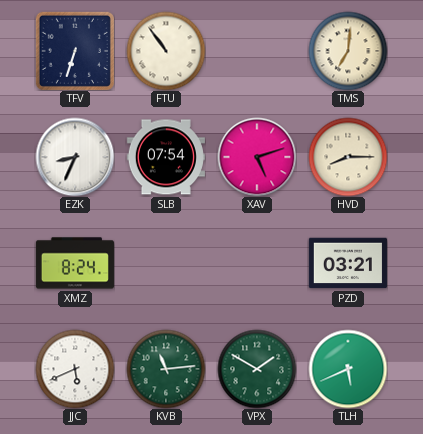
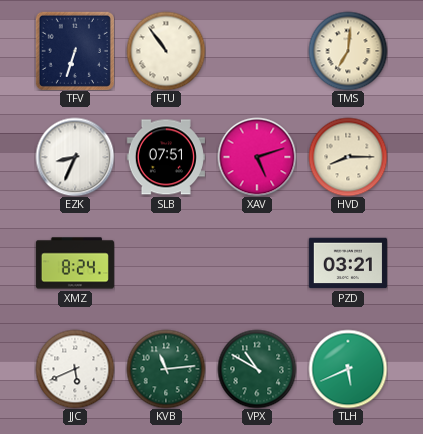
SLB: 07:54 -> 07:51 (166, 157)
VPX: 1:50 -> 10:50 (257, 369)
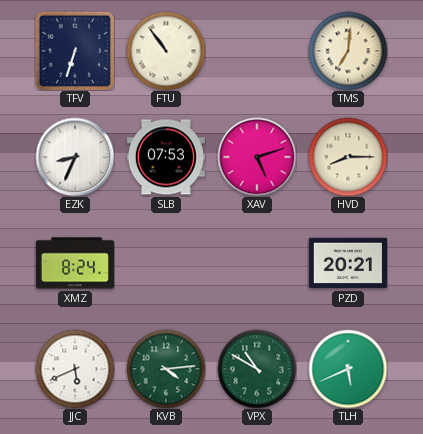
SLB: 07:51 -> 07:53 (166, 157)
PZD: 03:21 -> 20:21 (348, 263)
KVB: 11:14 -> 4:14 (166, 369)
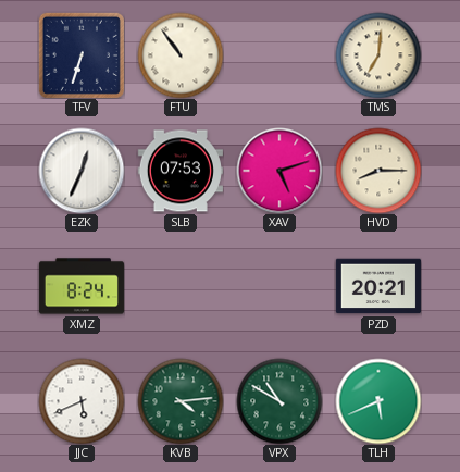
EZK: 8:34 -> 12:34 (82, 171)
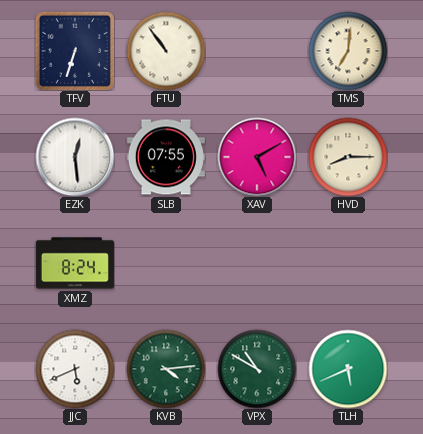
EZK: 12:34 -> 12:29 (75, 157)
SLB: 07:53 -> 07:55 (166, 157)
XAV: 5:12 -> 5:10 (257, 157)
PZD: 20:21 -> none (378, 286)
